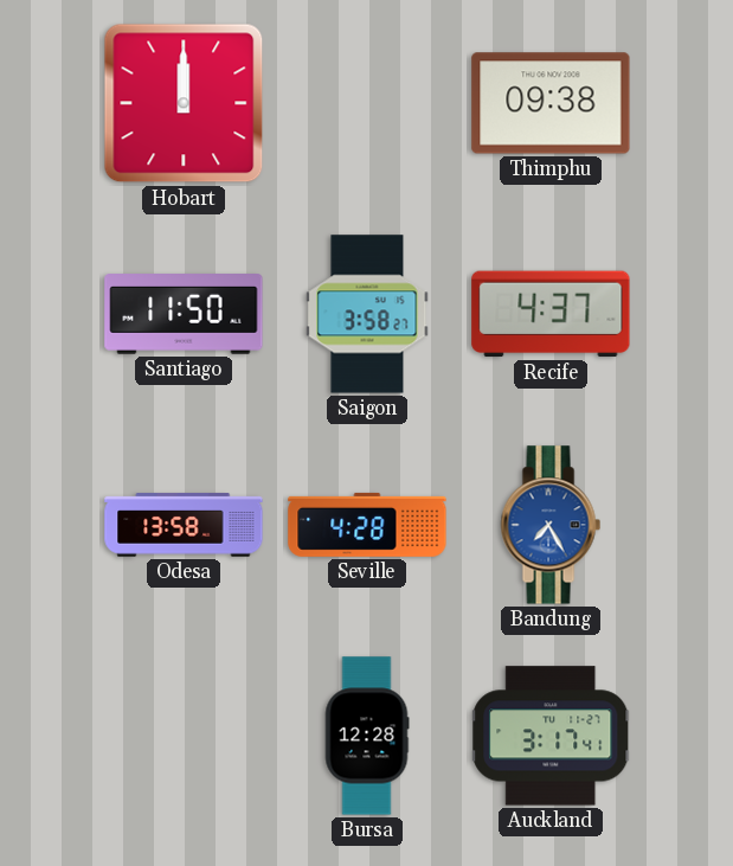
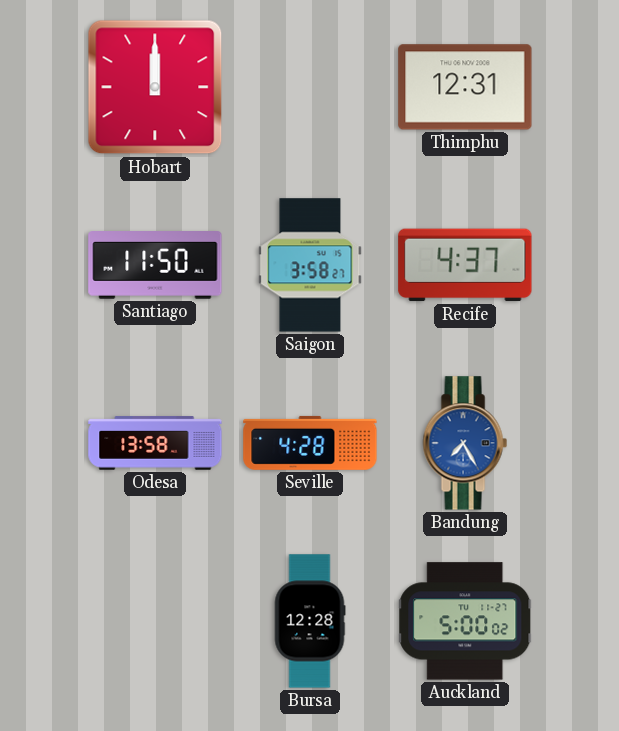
Thimphu: 09:38 -> 12:31 (465, 87)
Auckland: 3:17 -> 5:00 (466, 621)
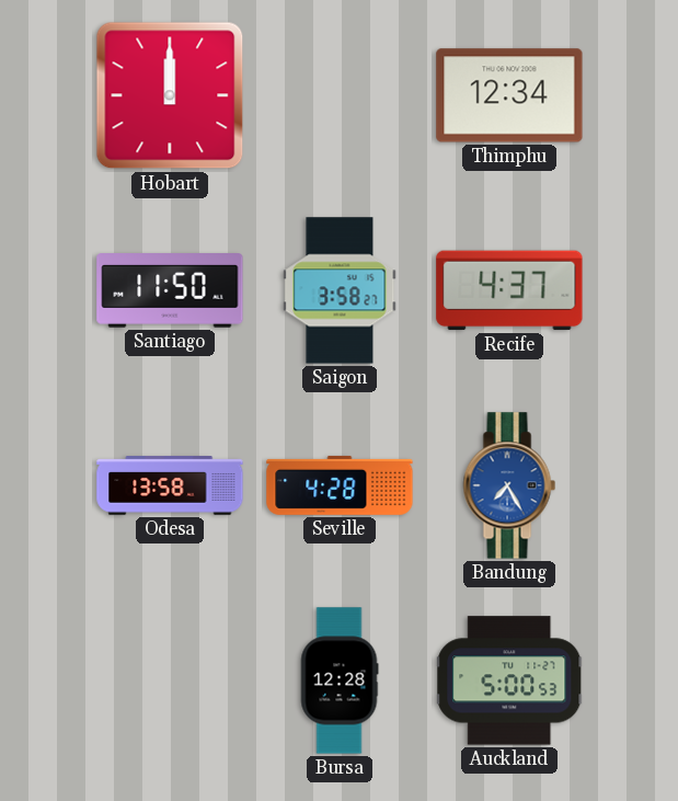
Thimphu: 12:31 -> 12:34 (509, 95)
Auckland: 5:00:02 -> 5:00:53 (510, 680)
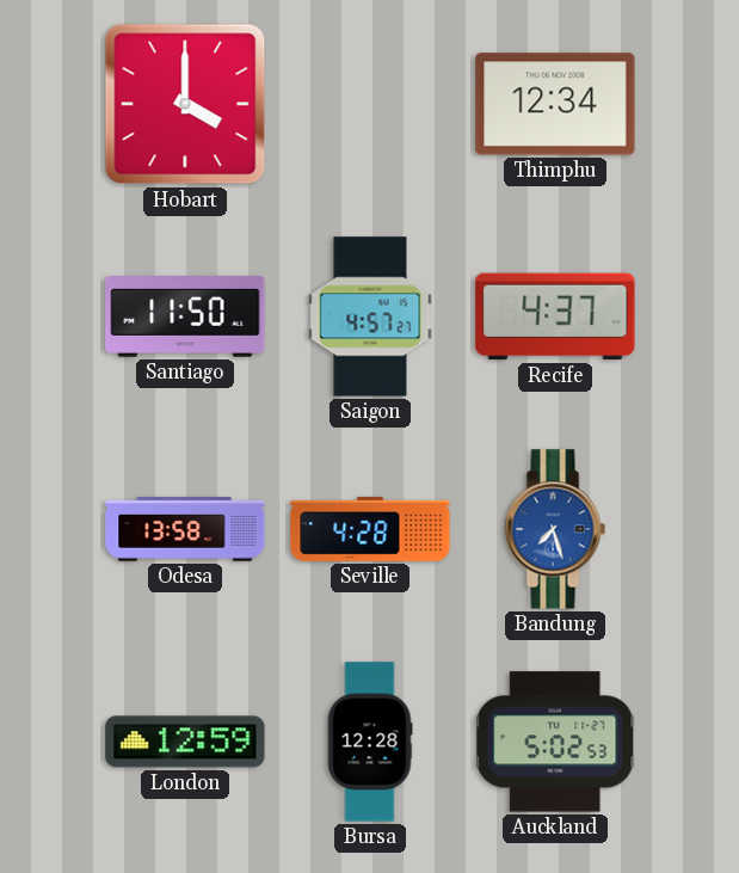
Hobart: 12:00 -> 4:00 (185, 104)
Saigon: 3:58 -> 4:57 (370, 316)
Bandung: 7:25 -> 7:27 (555, 529)
London: none -> 12:59 (185, 742)
Auckland: 5:00 -> 5:02 (556, 742)
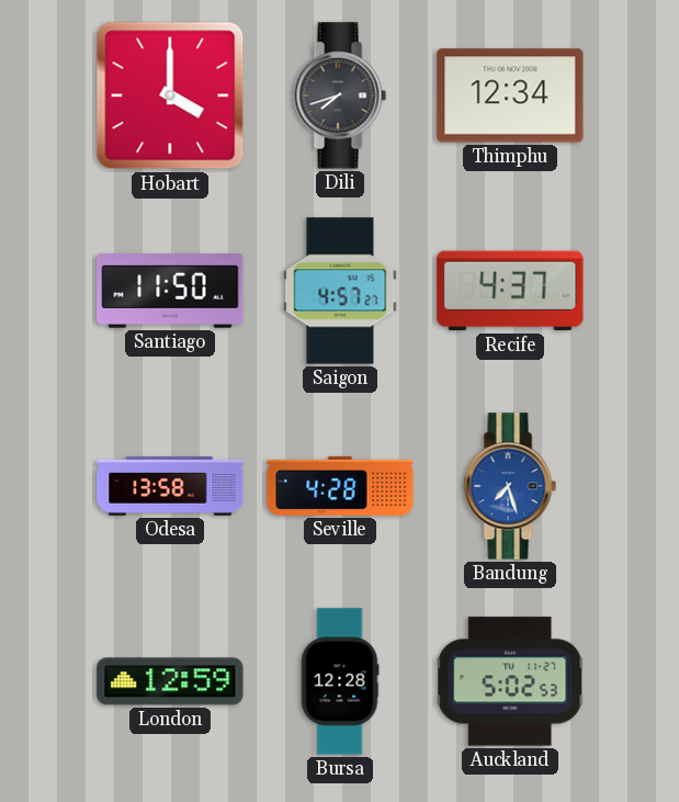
Dili: none -> 7:42 (340, 95)
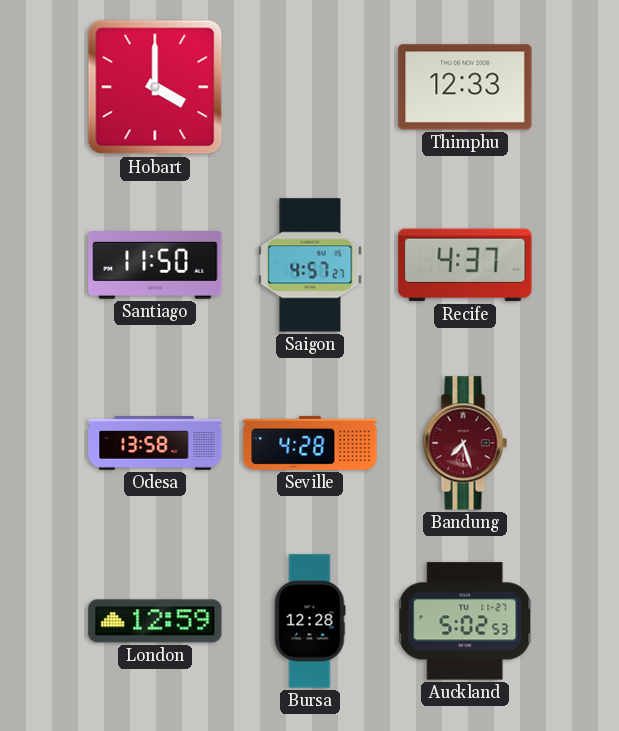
Dili: 7:42 -> none (340, 95)
Thimphu: 12:34 -> 12:33 (465, 87)
Bandung dial: blue -> burgundy (465, 443)
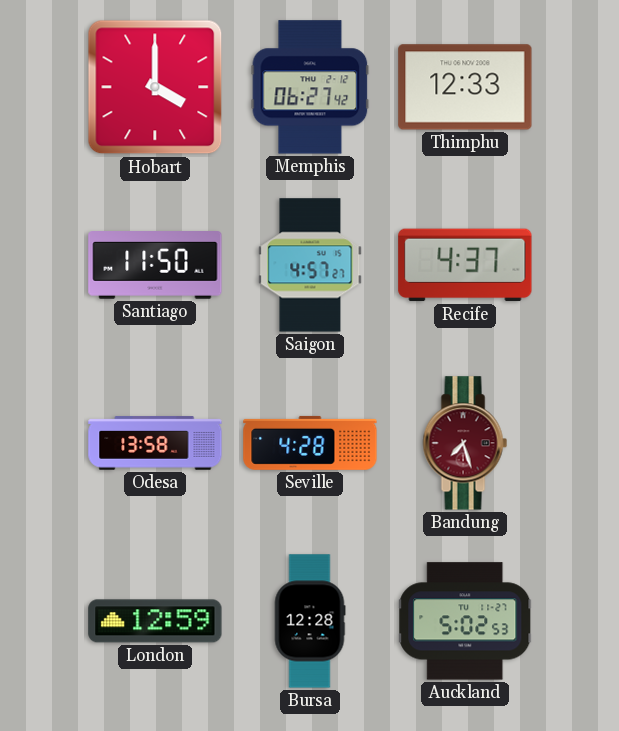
Memphis: none -> 06:27 (310, 87)
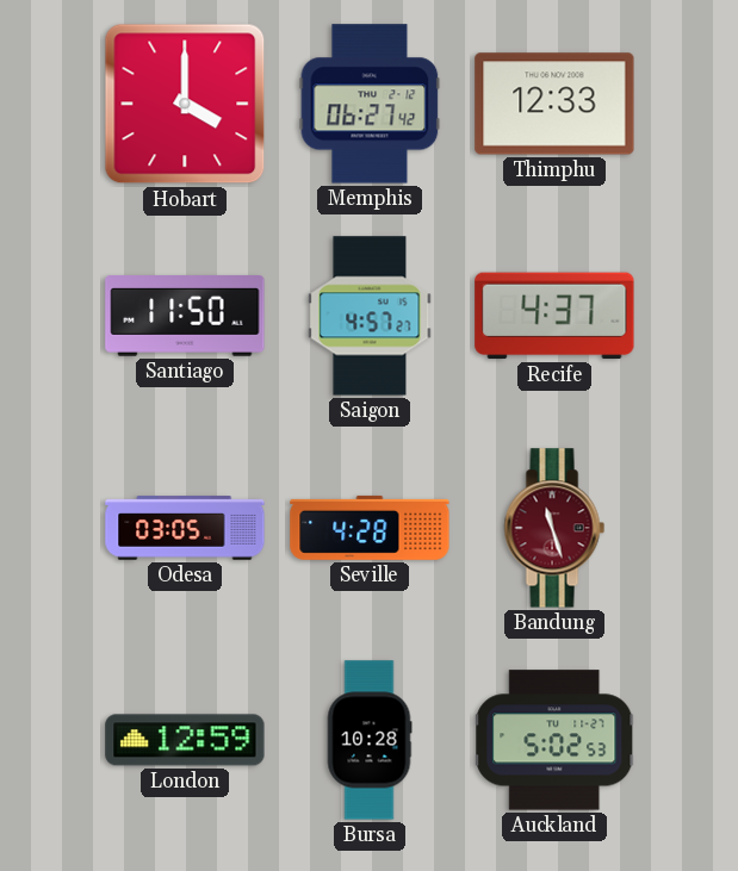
Odesa: 13:58 -> 03:05 (185, 528)
Bandung: 7:27 -> 11:27 (554, 528)
Bursa: 12:28 -> 10:28 (370, 740)
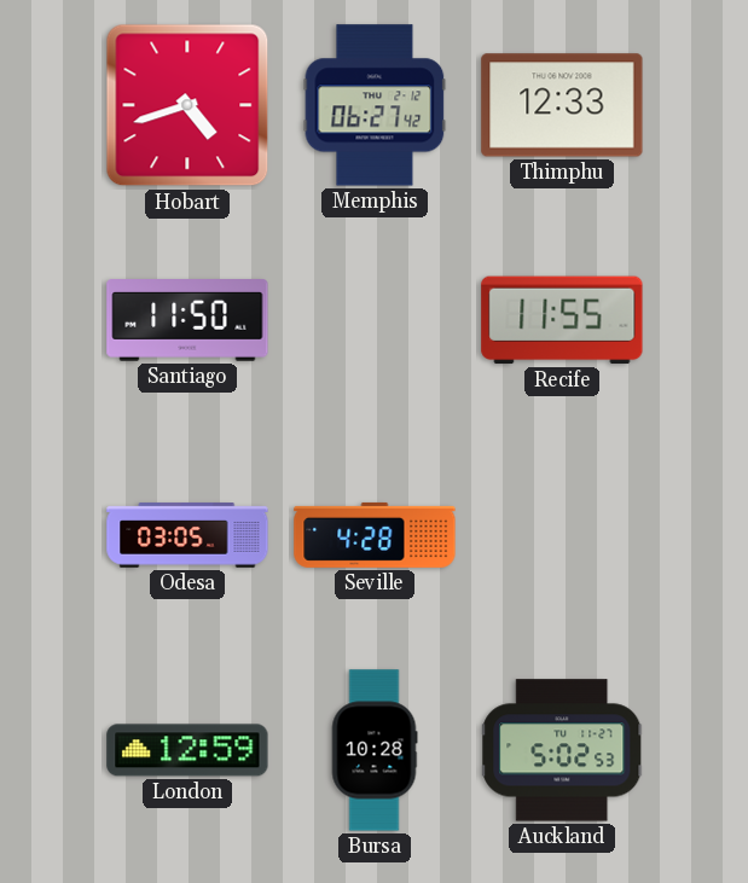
Hobart: 4:00 -> 4:42 (187, 105)
Saigon: 4:57 -> none (370, 316)
Recife: 4:37 -> 11:55 (562, 320)
Bandung: 11:27 -> none (554, 528)
